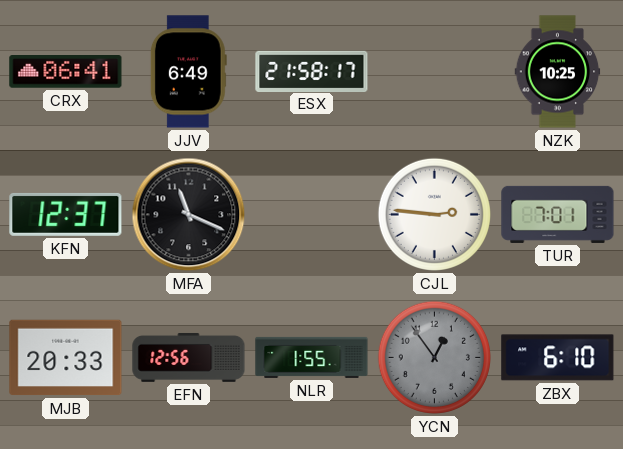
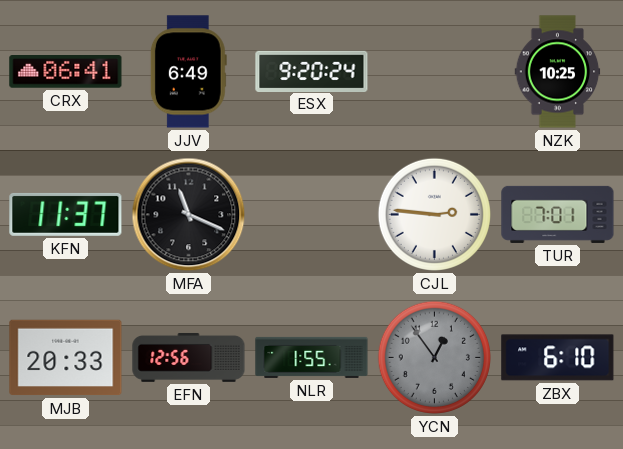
ESX: 21:58 -> 9:20 (312, 71)
KFN: 12:37 -> 11:37 (66, 214)
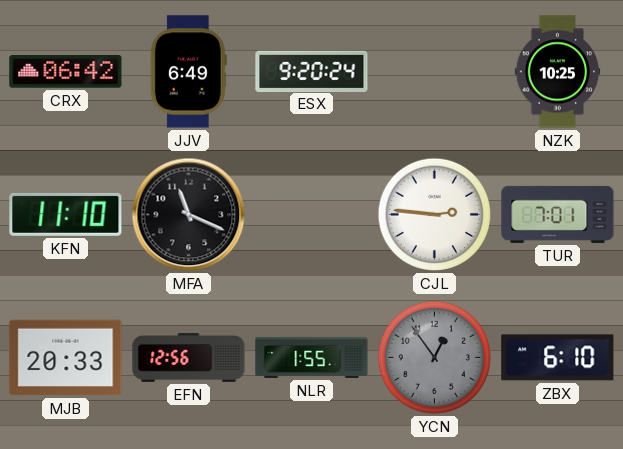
CRX: 06:41 -> 06:42 (66, 72)
KFN: 11:37 -> 11:10 (66, 214)
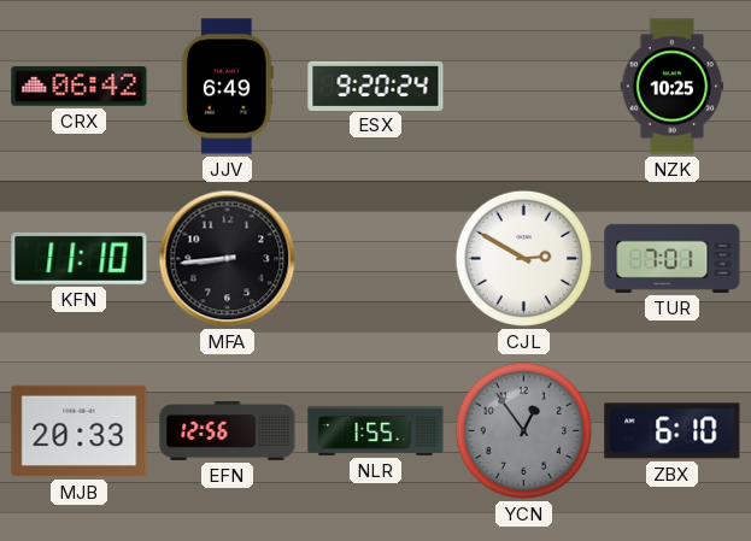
MFA: 11:19 -> 8:44 (228, 259)
CJL: 2:46 -> 2:50 (523, 258)
